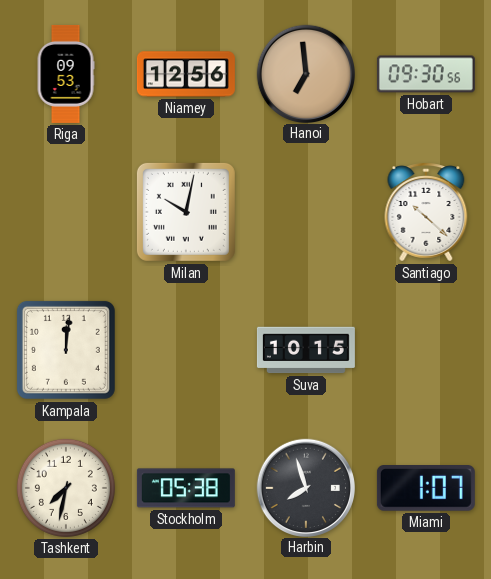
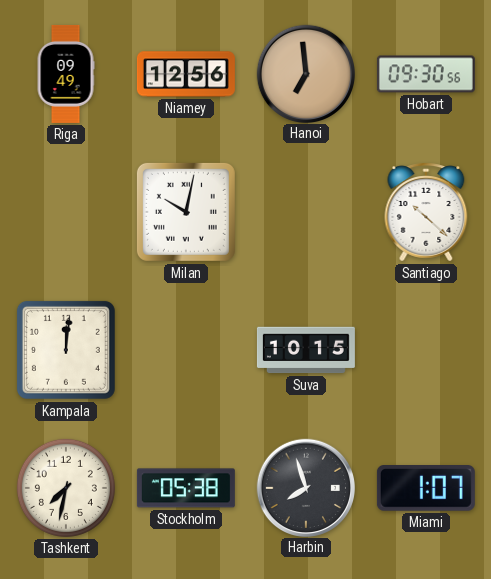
Riga: 09:53 -> 09:49 (66, 74)
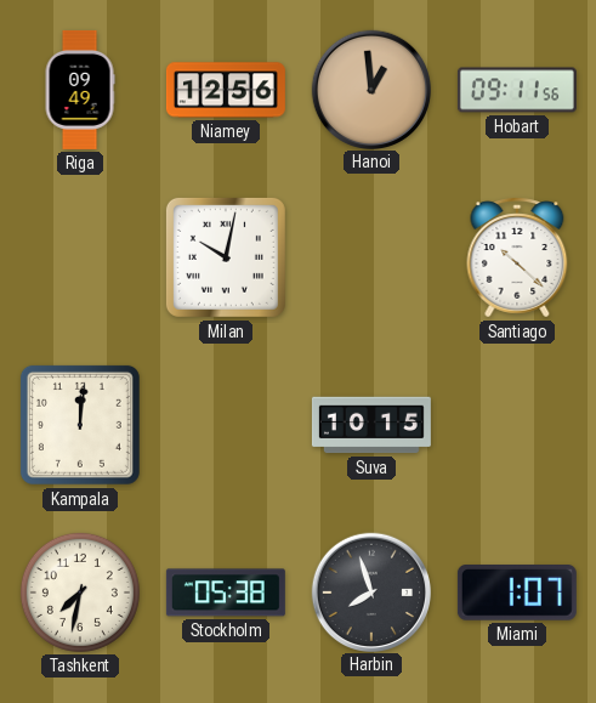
Hanoi: 6:59 -> 12:59 (370, 89)
Hobart: 09:30 -> 09:11 (517, 90)
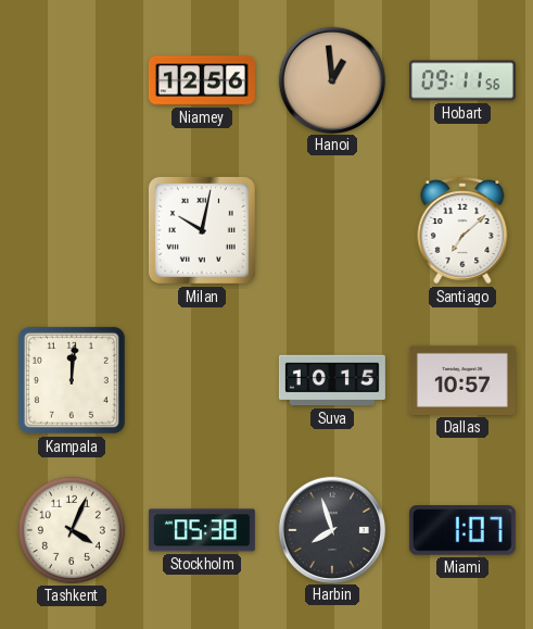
Riga: 09:49 -> none (80, 90)
Santiago: 10:22 -> 7:08 (462, 230)
Dallas: none -> 10:57 (462, 380)
Tashkent: 7:32 -> 4:04 (72, 530)
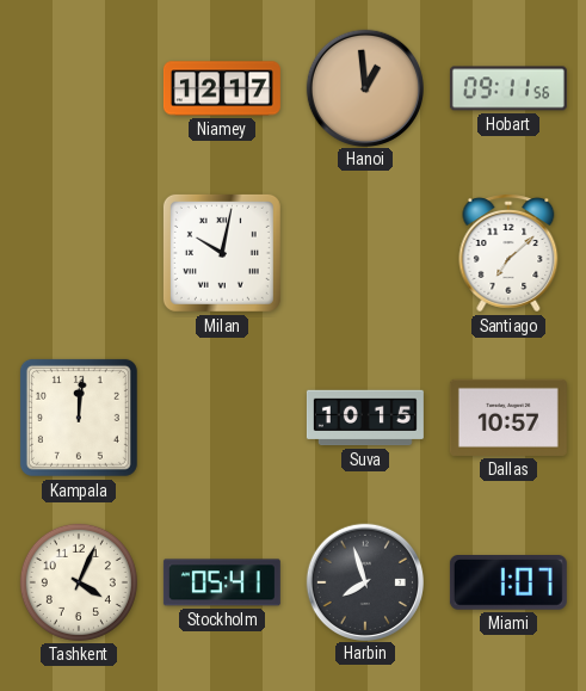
Niamey: 12:56 -> 12:17 (222, 88)
Stockholm: 05:38 -> 05:41 (222, 582)
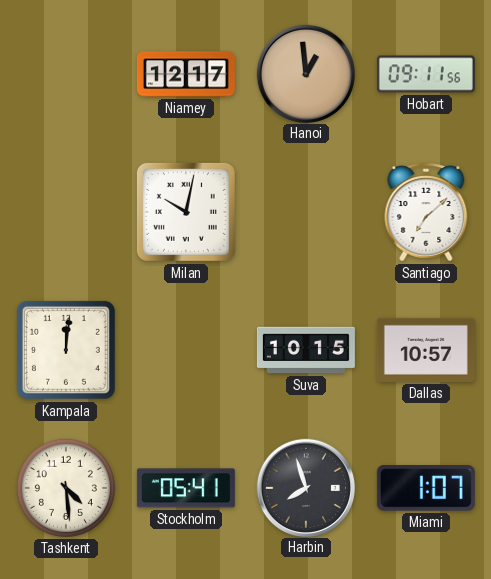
Tashkent: 4:04 -> 4:29 (66, 488)
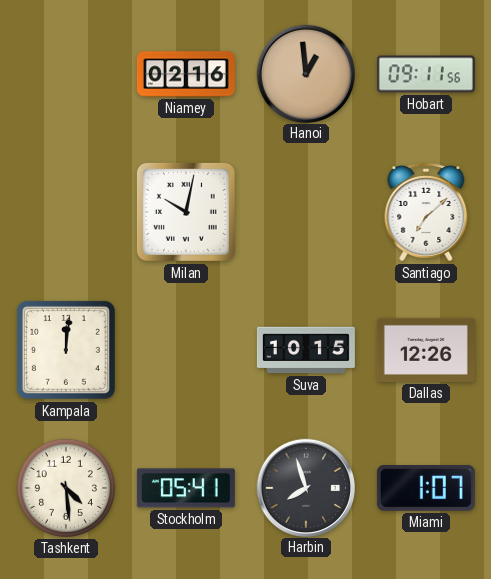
Niamey: 12:17 -> 02:16 (186, 74)
Dallas: 10:57 -> 12:26 (426, 350)
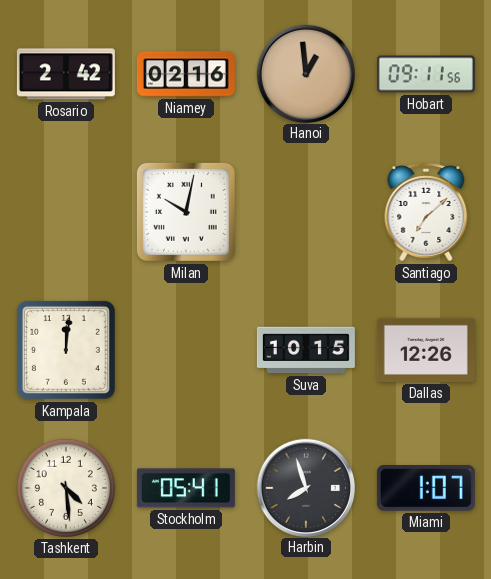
Rosario: none -> 2:42 (66, 74)
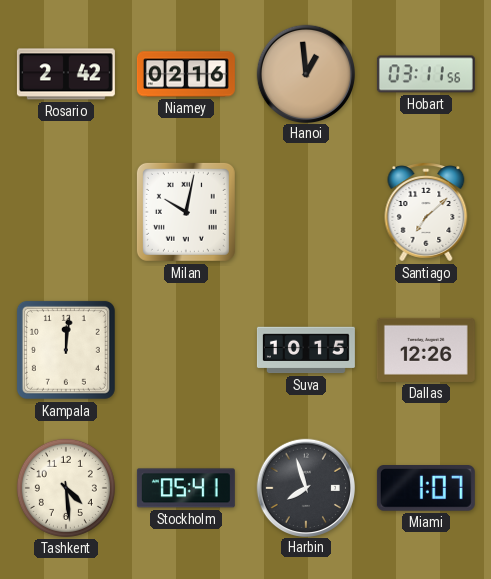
Hobart: 09:11 -> 03:11 (426, 74)
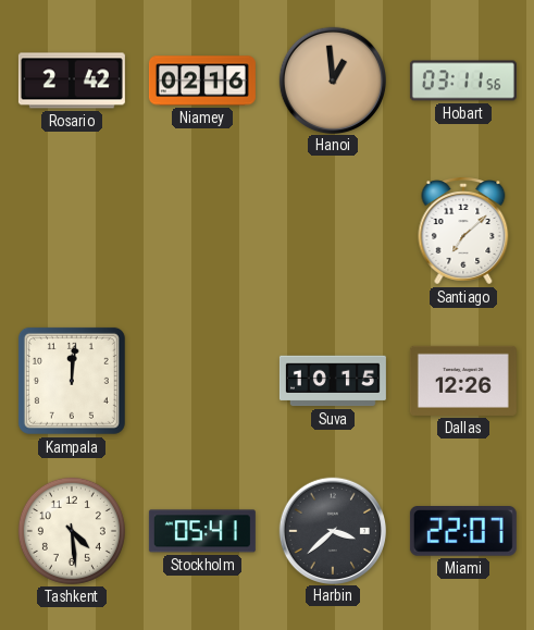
Milan: 10:02 -> none (186, 212)
Harbin: 7:57 -> 3:38 (332, 530)
Miami: 1:07 -> 22:07 (463, 532)
